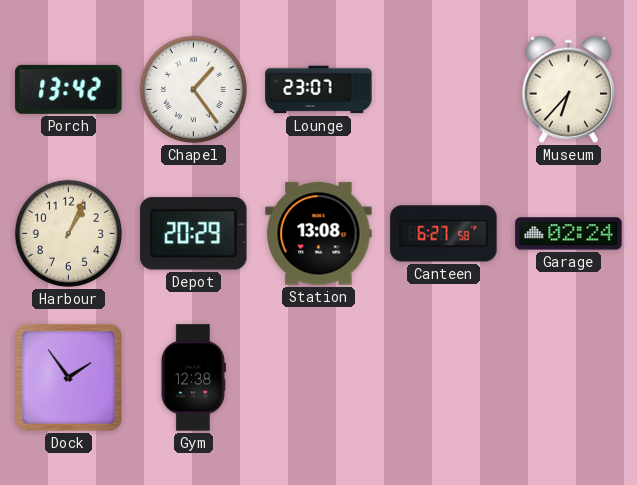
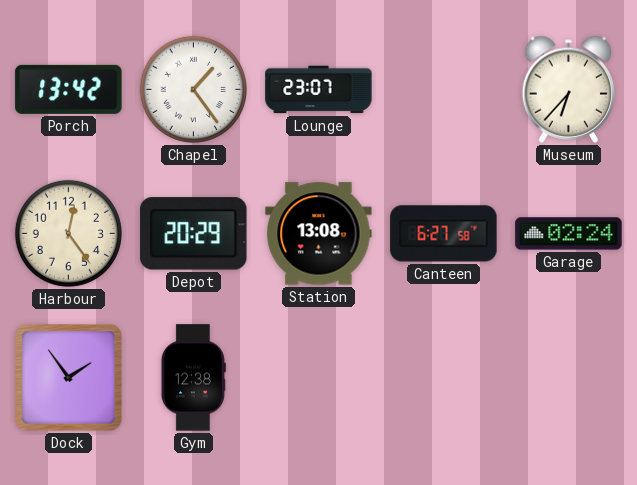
Harbour: 1:04 -> 12:24 (68, 233)
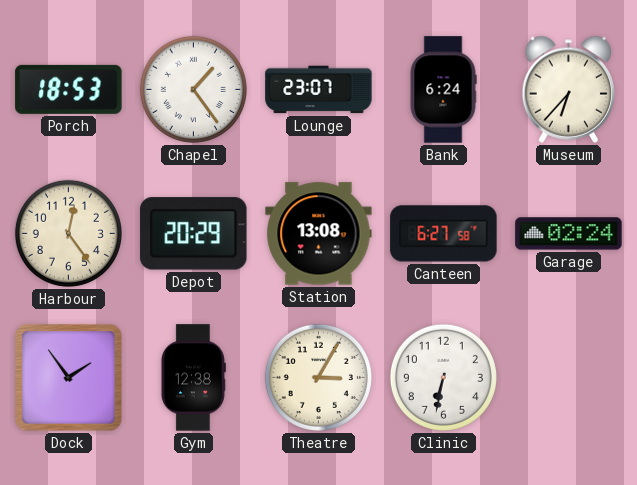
Porch: 13:42 -> 18:53 (69, 89)
Bank: none -> 6:24 (443, 90)
Theatre: none -> 3:05 (318, 377)
Clinic: none -> 6:32 (443, 377)
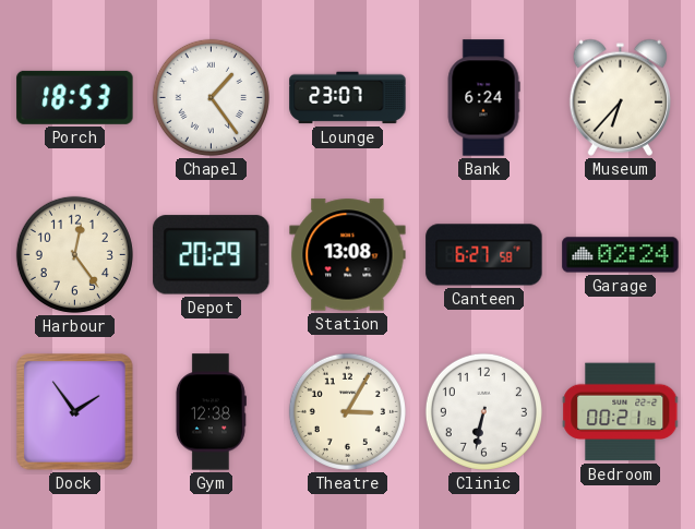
Bedroom: none -> 00:21 (621, 412)
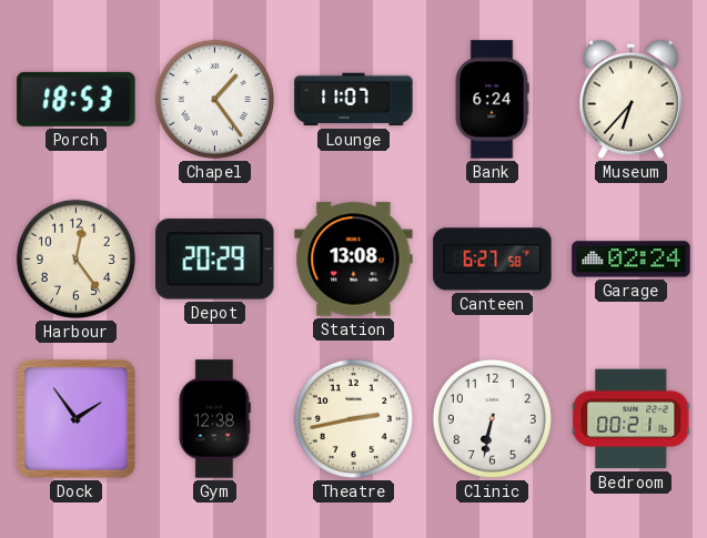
Lounge: 23:07 -> 11:07 (354, 100)
Theatre: 3:05 -> 2:43 (353, 418)
